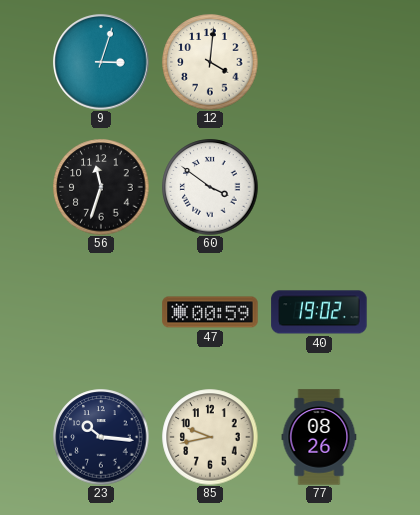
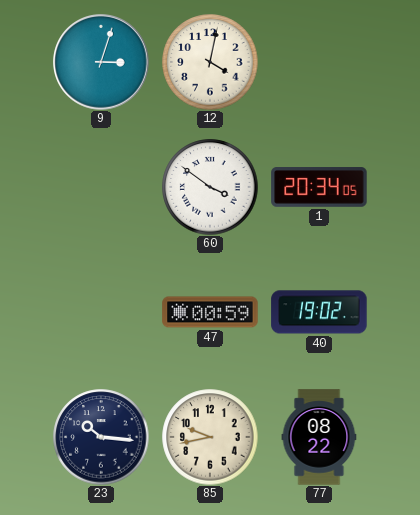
12: 4:01 -> 4:02 (210, 62)
56: 11:33 -> none (101, 187)
1: none -> 20:34 (319, 187)
77: 08:26 -> 08:22 (319, 437)
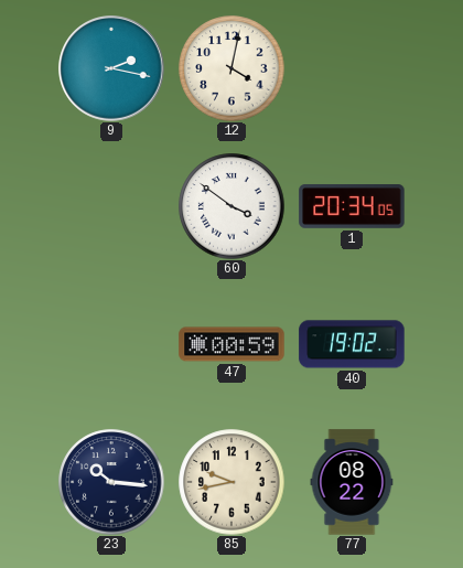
9: 3:03 -> 2:17 (111, 68)
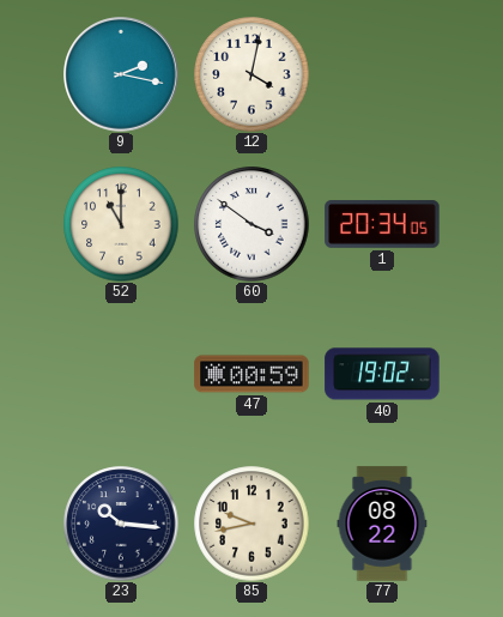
52: none -> 11:00 (121, 224)
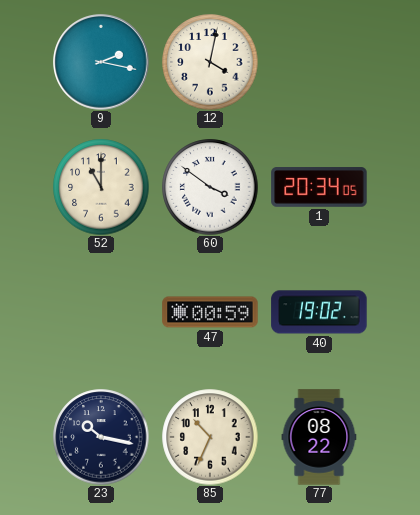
23: 10:16 -> 10:17 (101, 437)
85: 9:43 -> 10:34 (210, 437)
